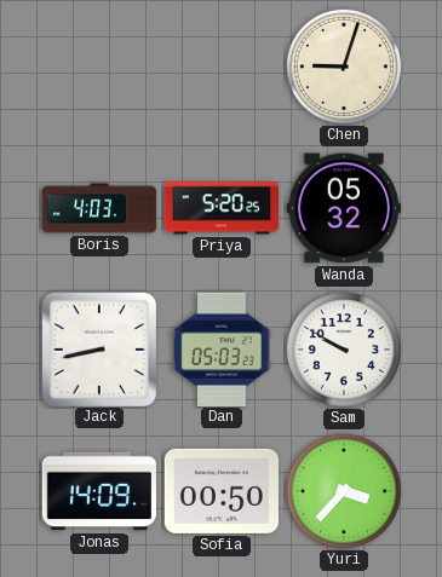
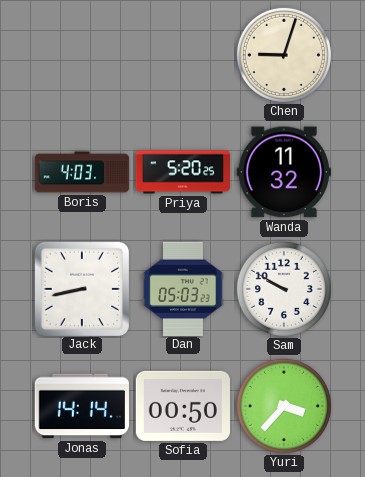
Wanda: 05:32 -> 11:32 (283, 172)
Jonas: 14:09 -> 14:14 (82, 406)
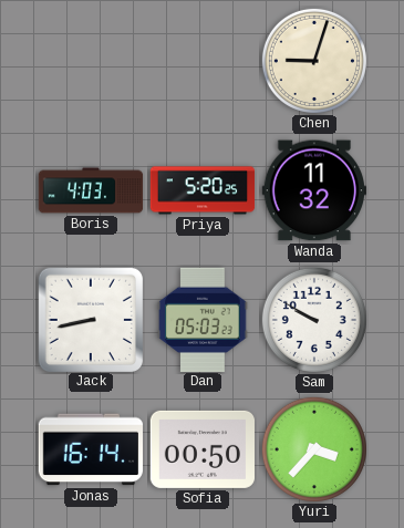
Jonas: 14:14 -> 16:14 (91, 449)
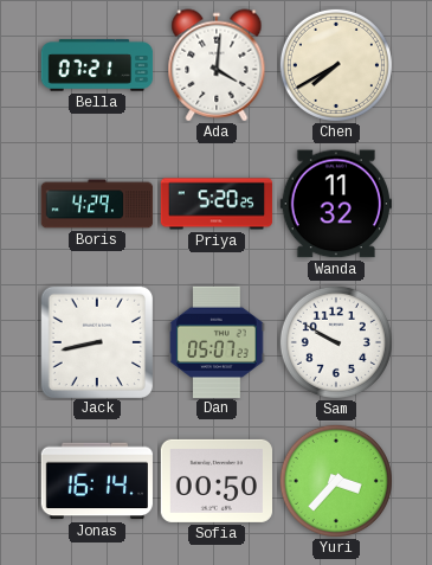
Bella: none -> 07:21 (97, 65)
Ada: none -> 4:01 (217, 65)
Chen: 9:03 -> 7:40 (336, 65)
Boris: 4:03 -> 4:29 (97, 204)
Dan: 05:03 -> 05:07 (217, 341)
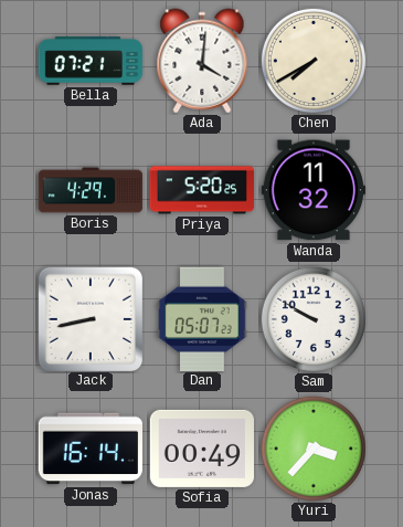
Sofia: 00:50 -> 00:49 (201, 449)
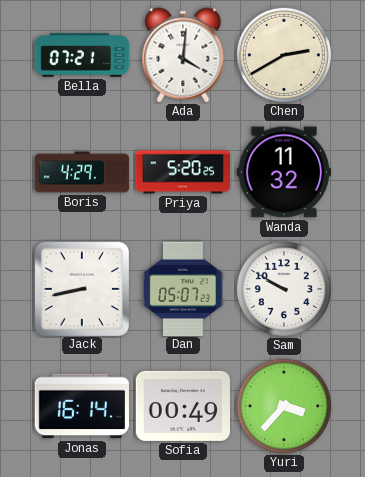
Chen: 7:40 -> 2:40 (284, 55)
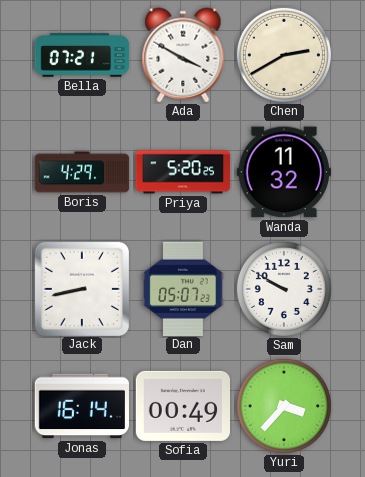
Ada: 4:01 -> 3:50 (183, 55)
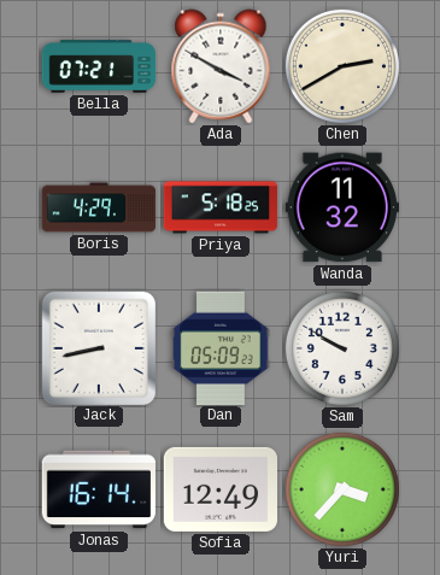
Priya: 5:20 -> 5:18 (221, 207)
Dan: 05:07 -> 05:09 (221, 347)
Sofia: 00:49 -> 12:49 (219, 489)
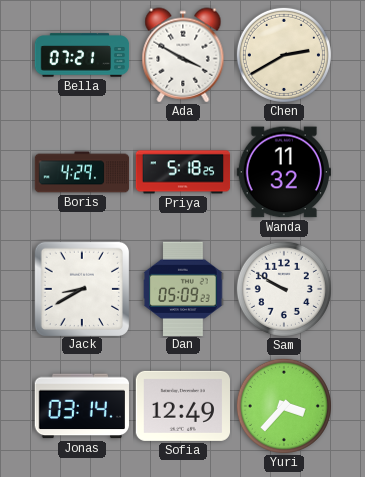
Jack: 8:43 -> 8:40 (81, 288)
Jonas: 16:14 -> 03:14 (82, 406)
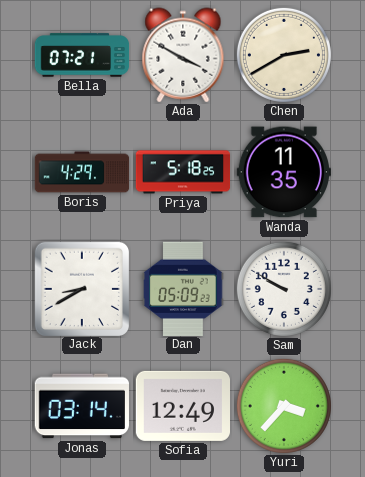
Wanda: 11:32 -> 11:35 (283, 172)
